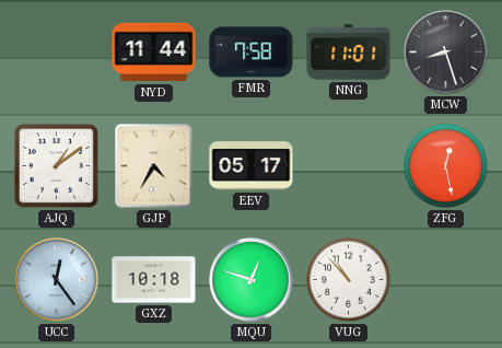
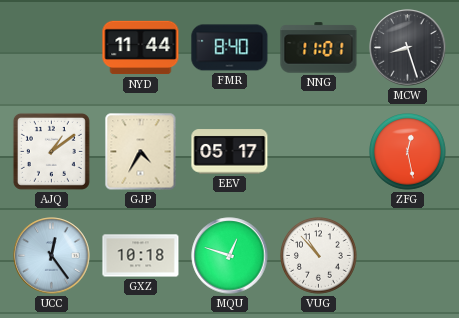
FMR: 7:58 -> 8:40 (230, 48)
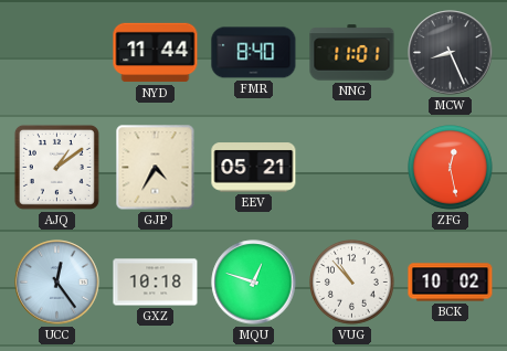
MCW: 8:27 -> 8:26 (451, 53)
EEV: 05:17 -> 05:21 (254, 168)
BCK: none -> 10:02 (451, 283)
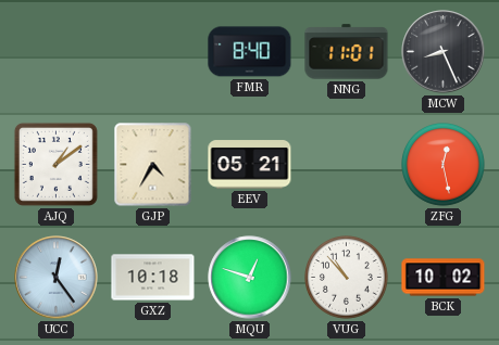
NYD: 11:44 -> none (156, 53)
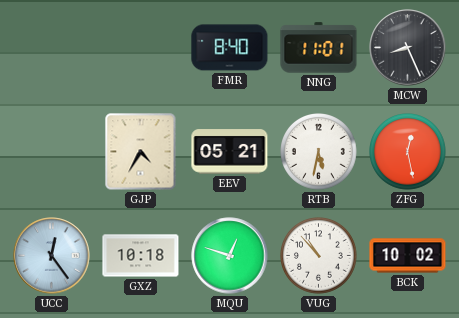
AJQ: 1:09 -> none (55, 164)
RTB: none -> 5:32 (319, 152)
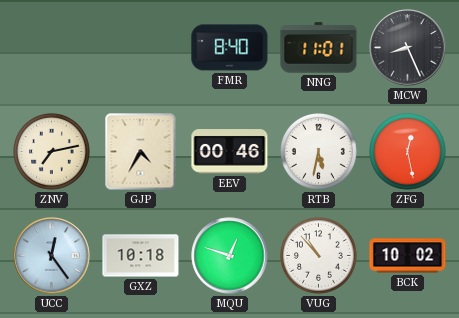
ZNV: none -> 7:13 (52, 152)
EEV: 05:21 -> 00:46 (230, 152)
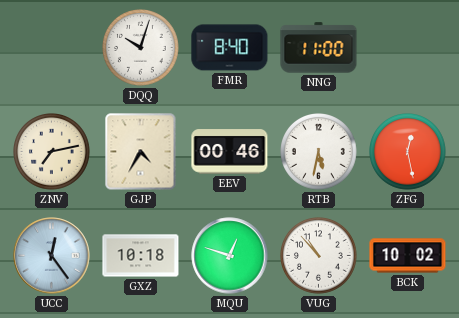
DQQ: none -> 10:03 (141, 48)
NNG: 11:01 -> 11:00 (319, 48)
MCW: 8:26 -> none (408, 48)
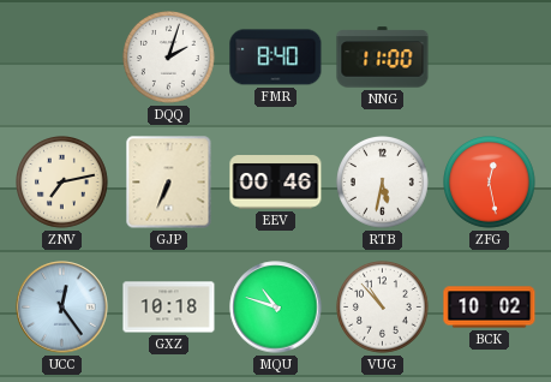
DQQ: 10:03 -> 2:03 (169, 58)
GJP: 4:35 -> 6:34 (169, 183)
MQU: 12:48 -> 10:48 (276, 308)
